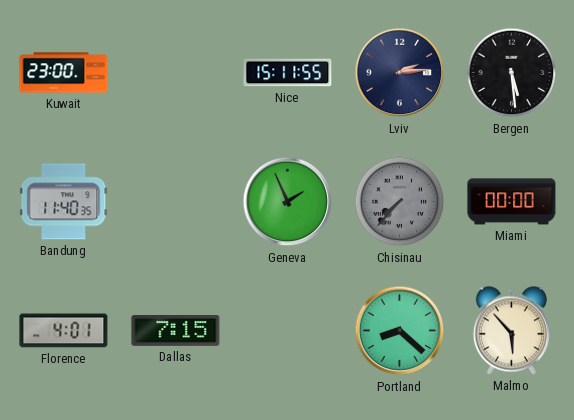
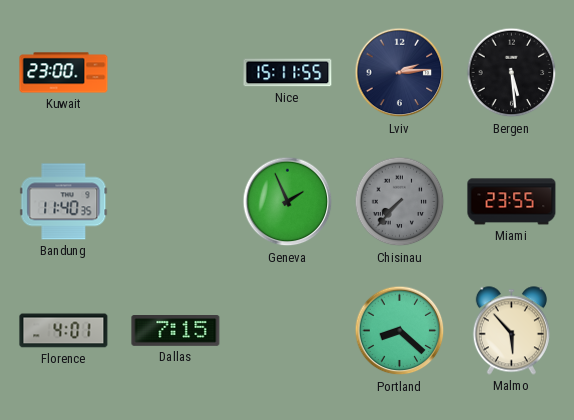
Miami: 00:00 -> 23:55 (512, 202)
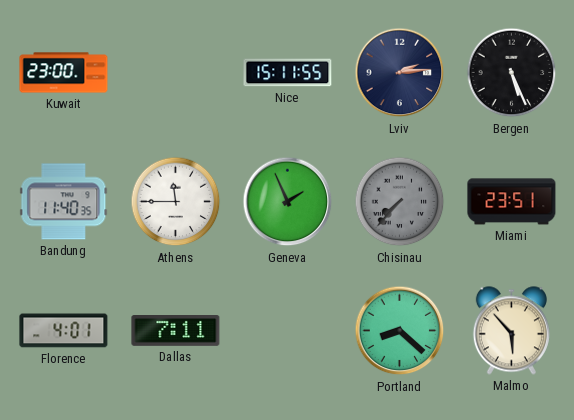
Bergen: 5:29 -> 5:26 (512, 73)
Athens: none -> 11:45 (176, 202)
Miami: 23:55 -> 23:51 (512, 202)
Dallas: 7:15 -> 7:11 (176, 331)
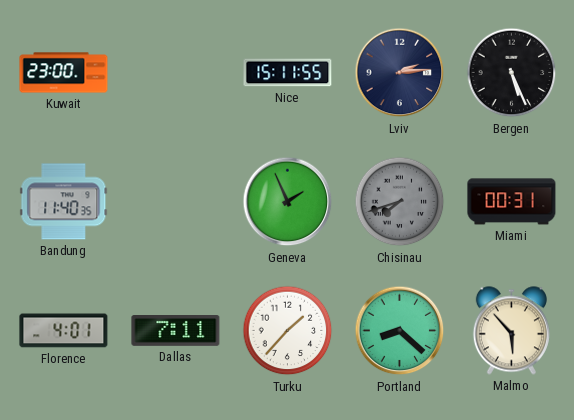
Athens: 11:45 -> none (176, 202)
Chisinau: 7:37 -> 7:42 (400, 202)
Miami: 23:51 -> 00:31 (512, 202)
Turku: none -> 1:37 (288, 331)
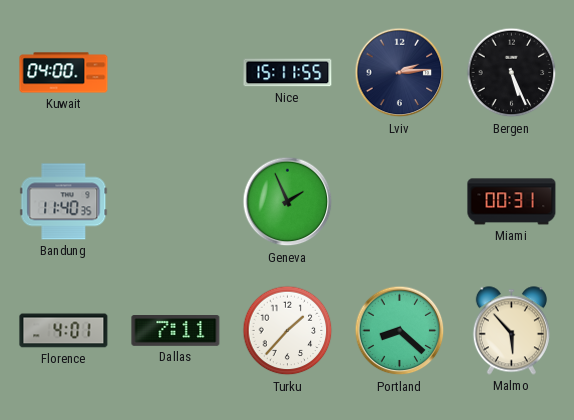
Kuwait: 23:00 -> 04:00 (64, 73)
Chisinau: 7:42 -> none (400, 202)
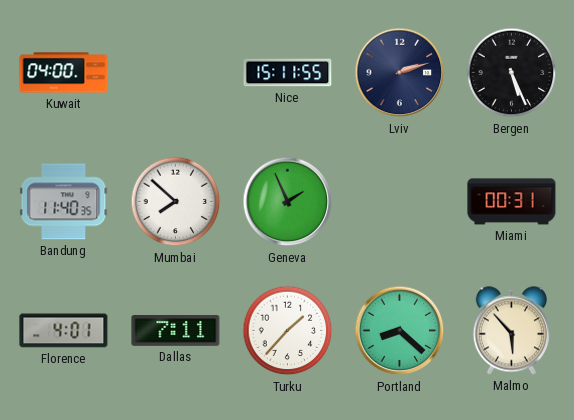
Lviv: 2:14 -> 2:12 (400, 73)
Mumbai: none -> 7:52 (176, 202)
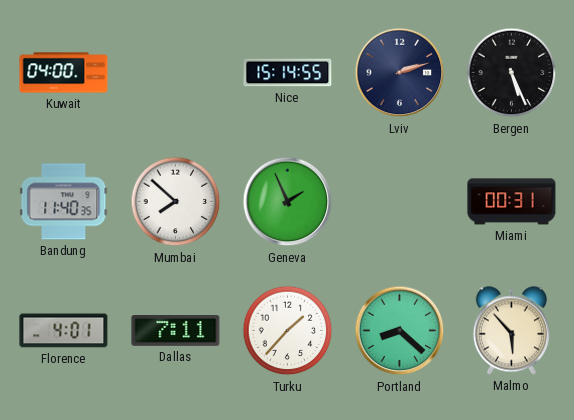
Nice: 15:11 -> 15:14 (288, 73)
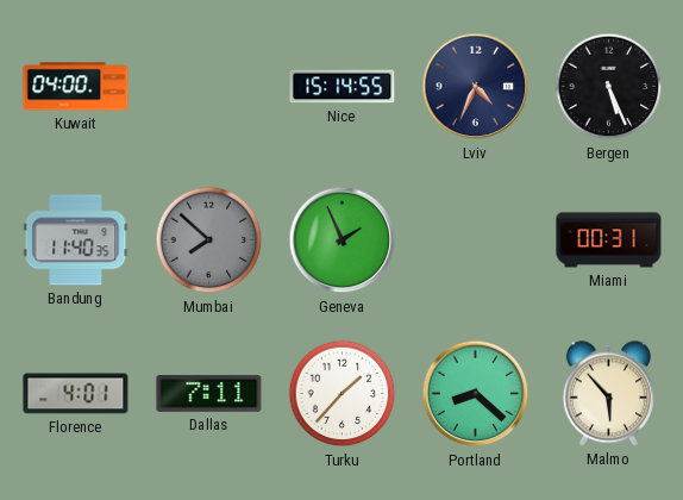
Lviv: 2:12 -> 4:34 (476, 87)
Mumbai dial: white -> grey (209, 240)
